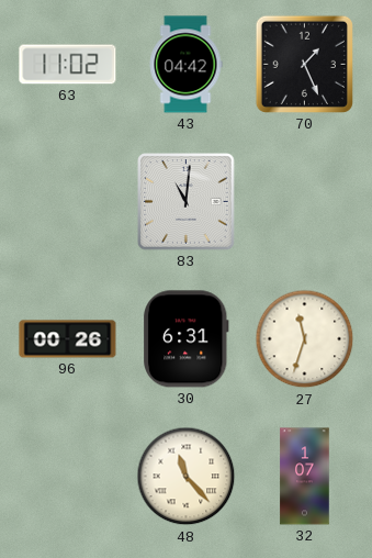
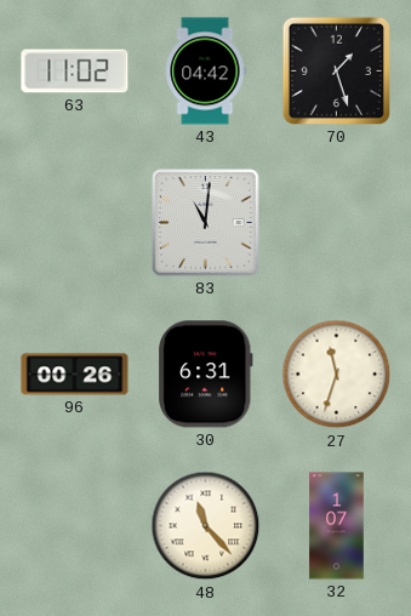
70: 1:26 -> 1:27 (336, 70)
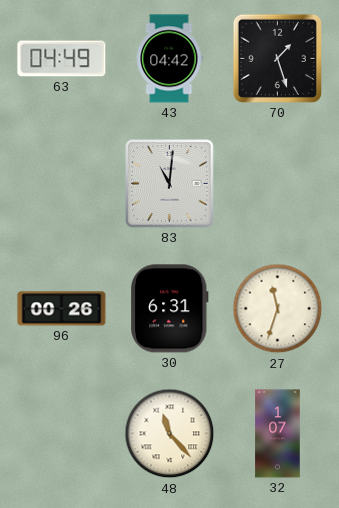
63: 11:02 -> 04:49 (62, 59)
